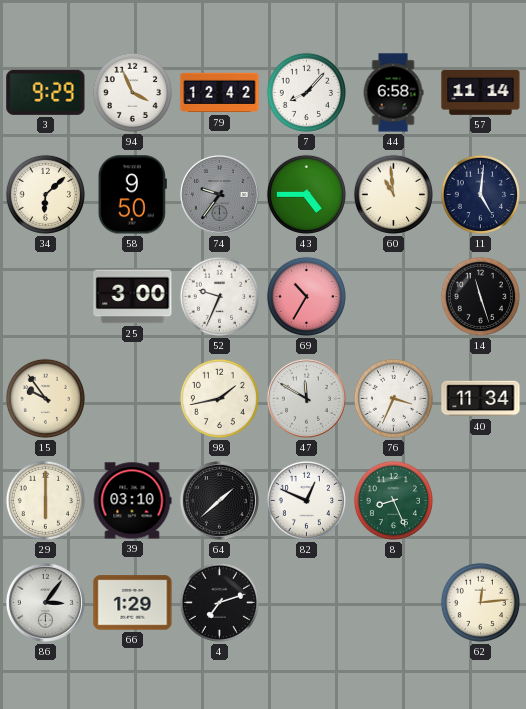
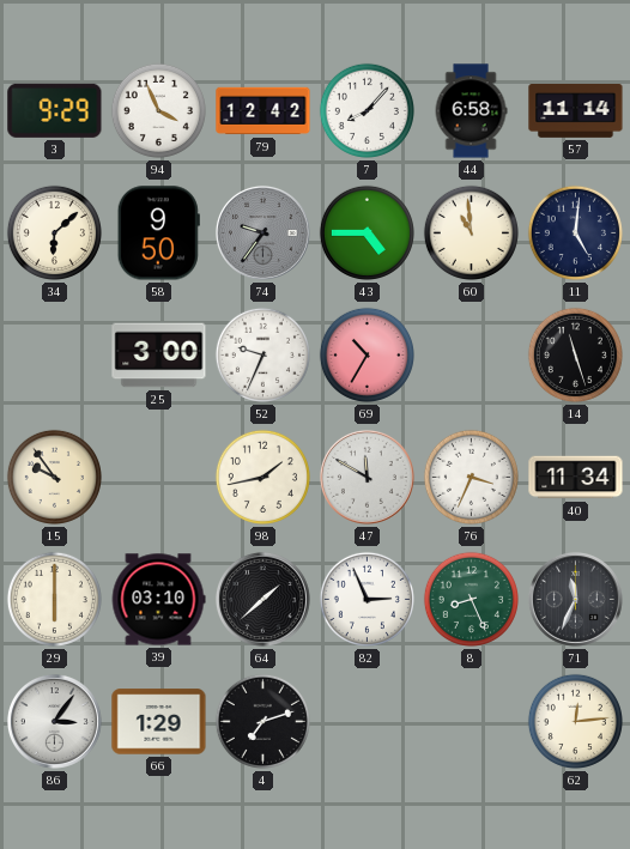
82: 12:49 -> 2:56 (367, 599)
71: none -> 11:34 (575, 599)
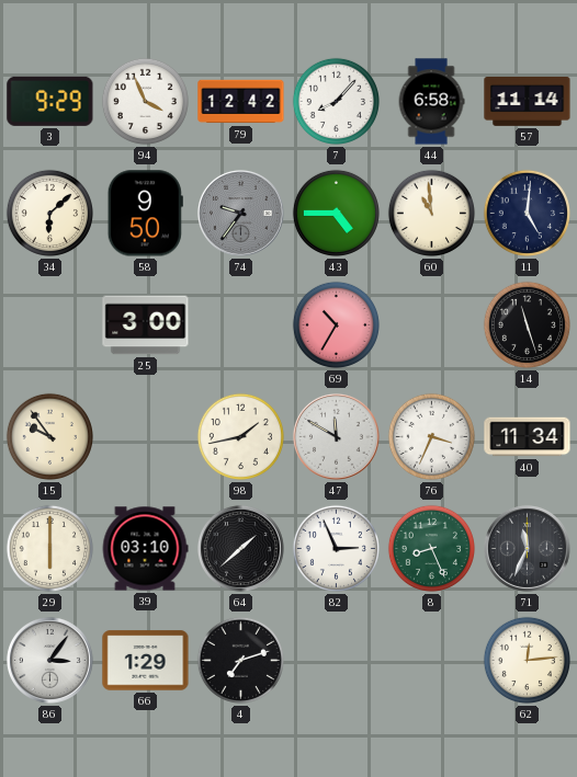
52: 9:34 -> none (262, 354)
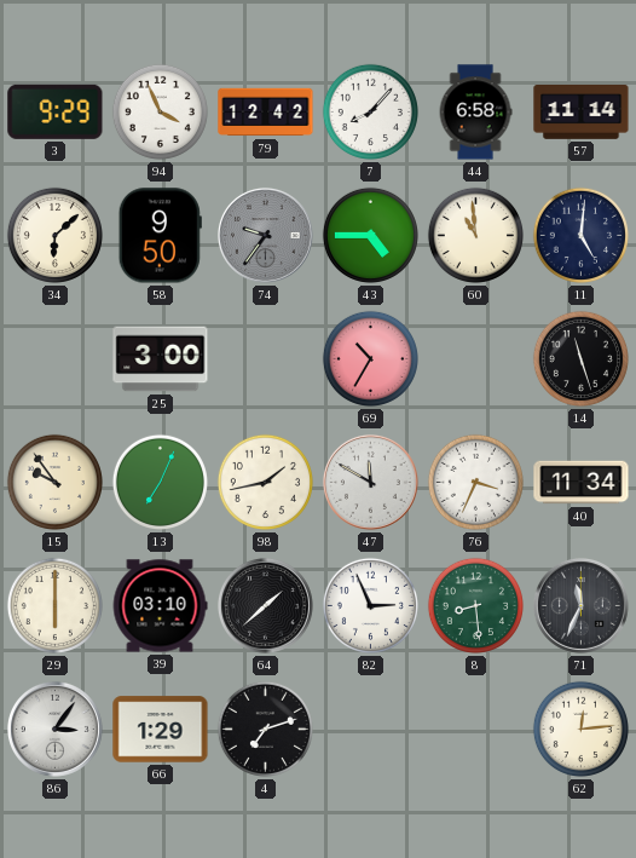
13: none -> 7:04 (160, 482)
8: 8:26 -> 8:29 (475, 605)
